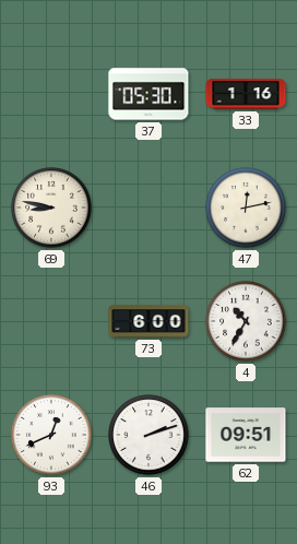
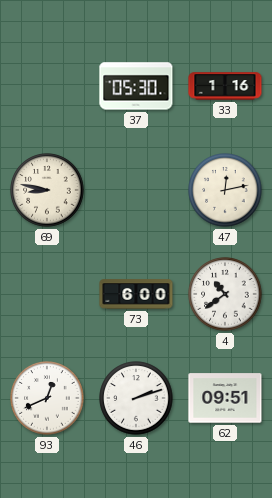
4: 10:35 -> 10:39 (225, 294)
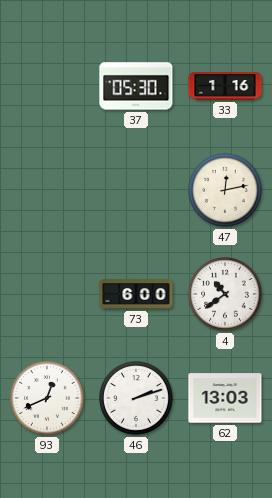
69: 8:47 -> none (47, 190)
62: 09:51 -> 13:03 (225, 398)
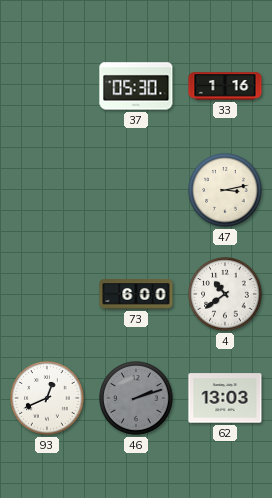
47: 12:13 -> 3:13 (225, 190)
46 dial: white -> grey (136, 398)
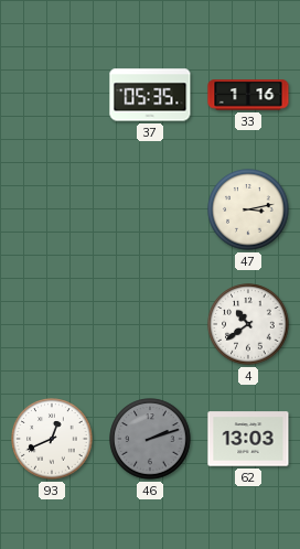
37: 05:30 -> 05:35 (150, 95)
73: 6:00 -> none (136, 294)
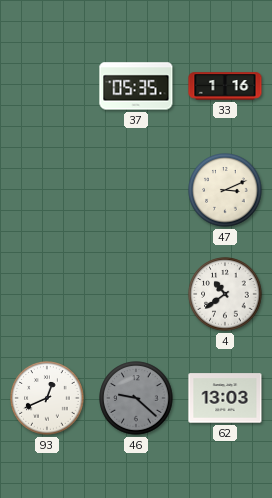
47: 3:13 -> 3:11 (225, 190)
46: 2:12 -> 9:22 (136, 398)
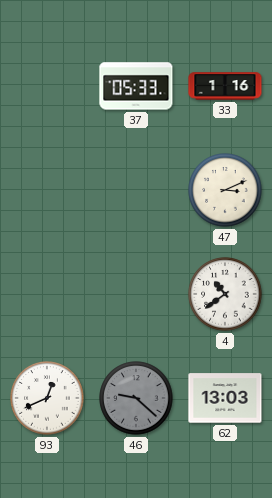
37: 05:35 -> 05:33 (136, 86)
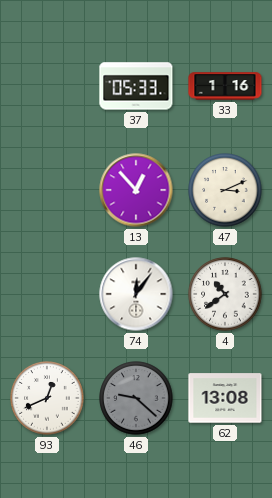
13: none -> 12:53 (136, 190)
74: none -> 12:06 (136, 294)
62: 13:03 -> 13:08 (225, 398)
